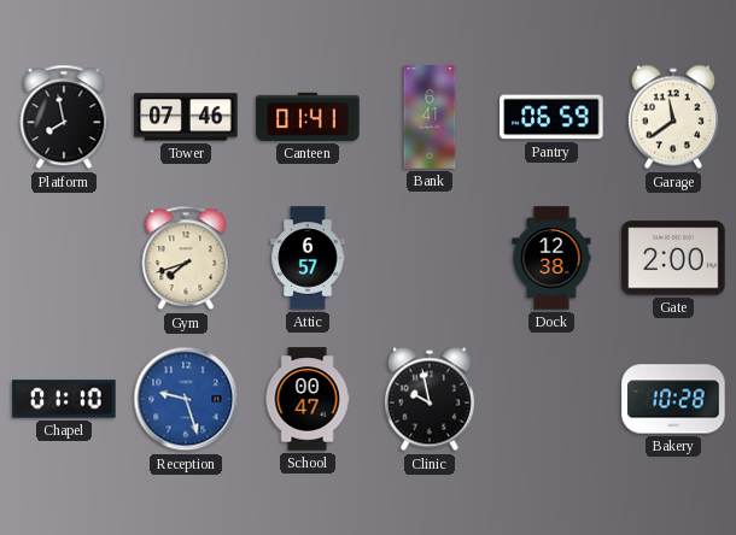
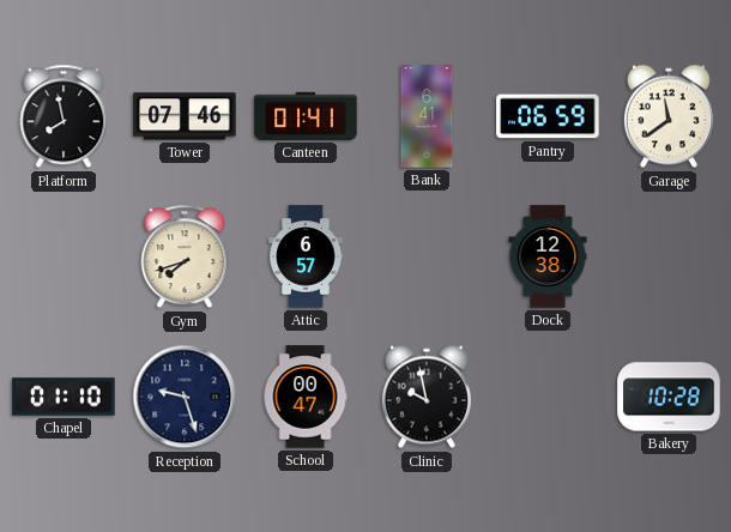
Gate: 2:00 -> none (673, 258)
Reception dial: blue -> navy (185, 397)
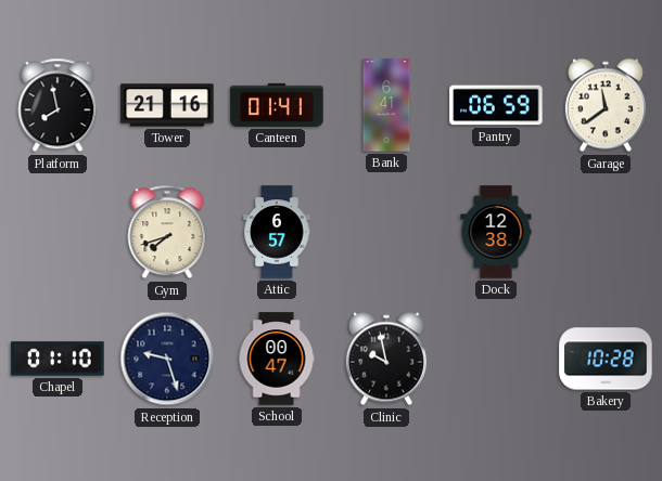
Tower: 07:46 -> 21:16 (167, 105)
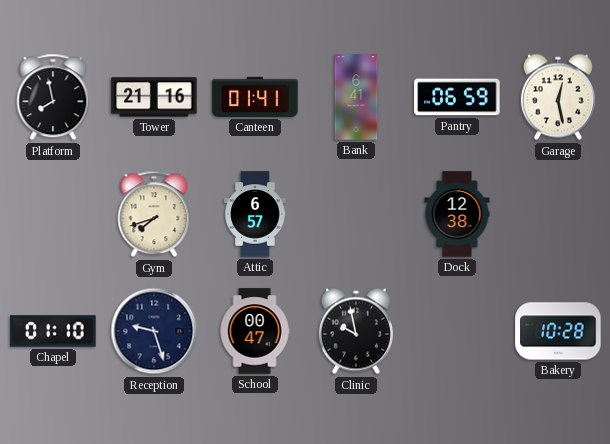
Garage: 11:39 -> 12:28 (558, 97)
